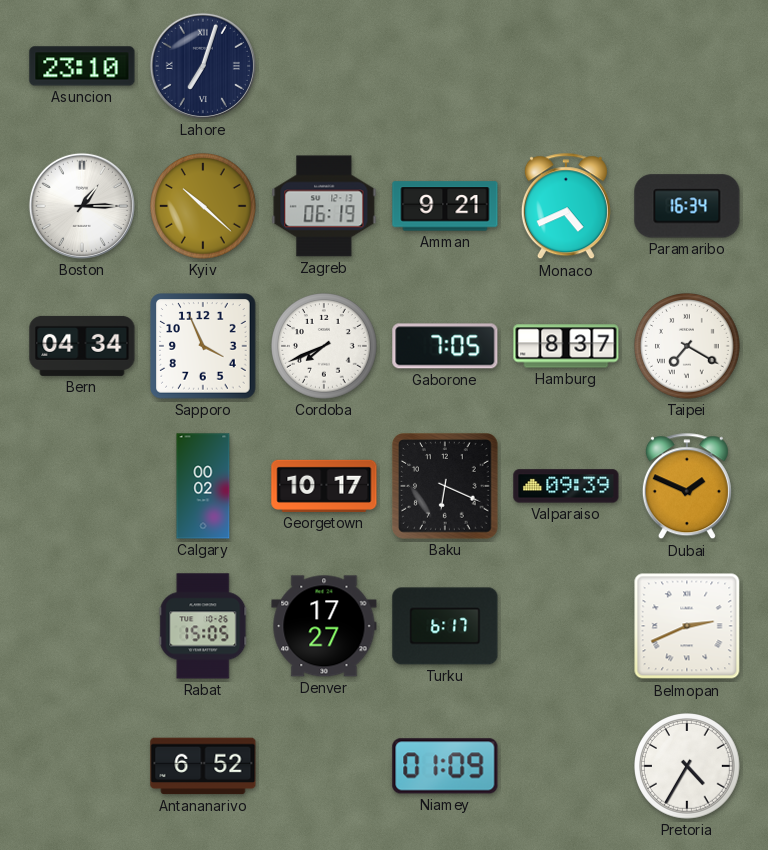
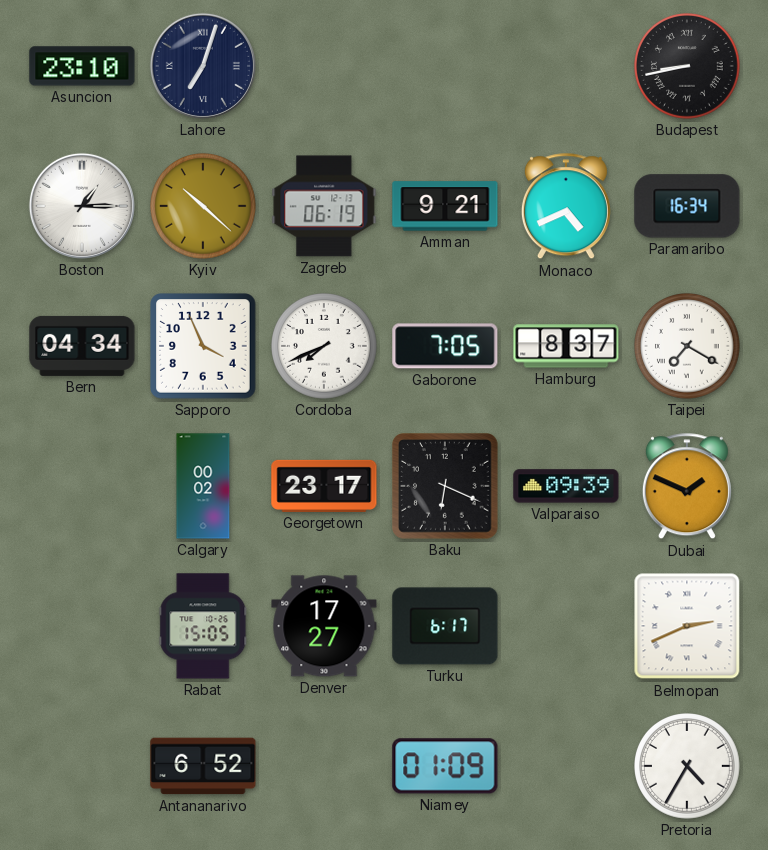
Budapest: none -> 8:43 (688, 67)
Georgetown: 10:17 -> 23:17 (324, 486)
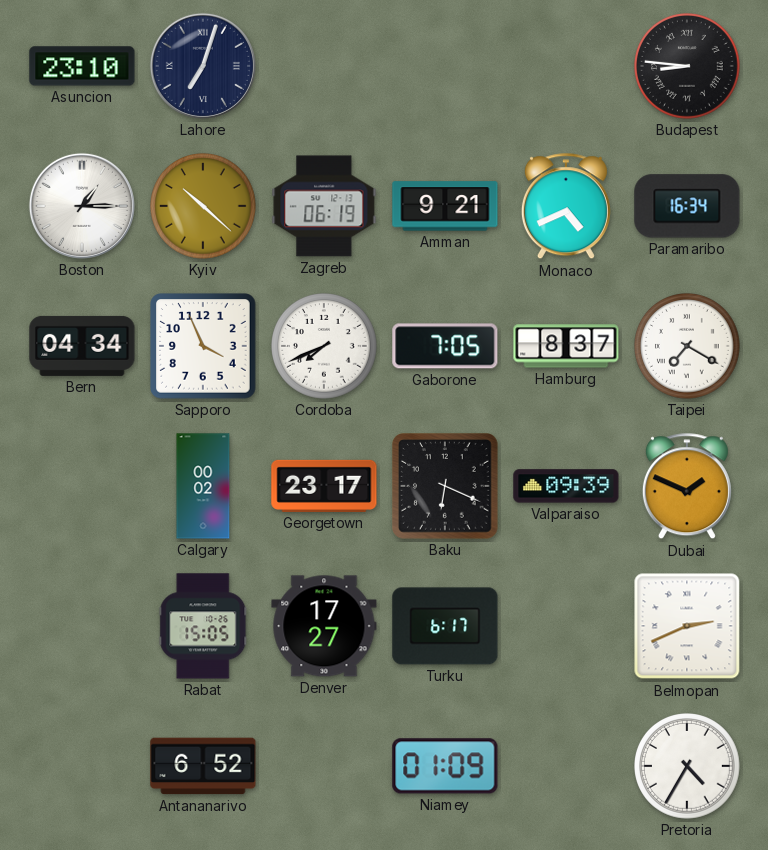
Budapest: 8:43 -> 8:46 (688, 67)
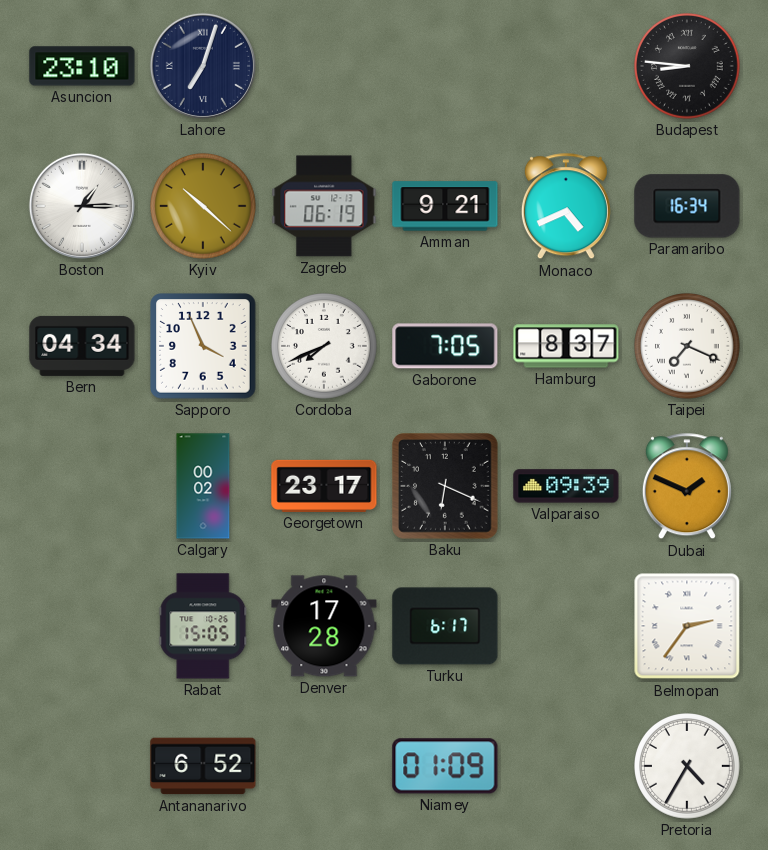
Taipei: 7:20 -> 7:19 (688, 347)
Denver: 17:27 -> 17:28 (324, 626)
Belmopan: 2:41 -> 2:36 (687, 626)
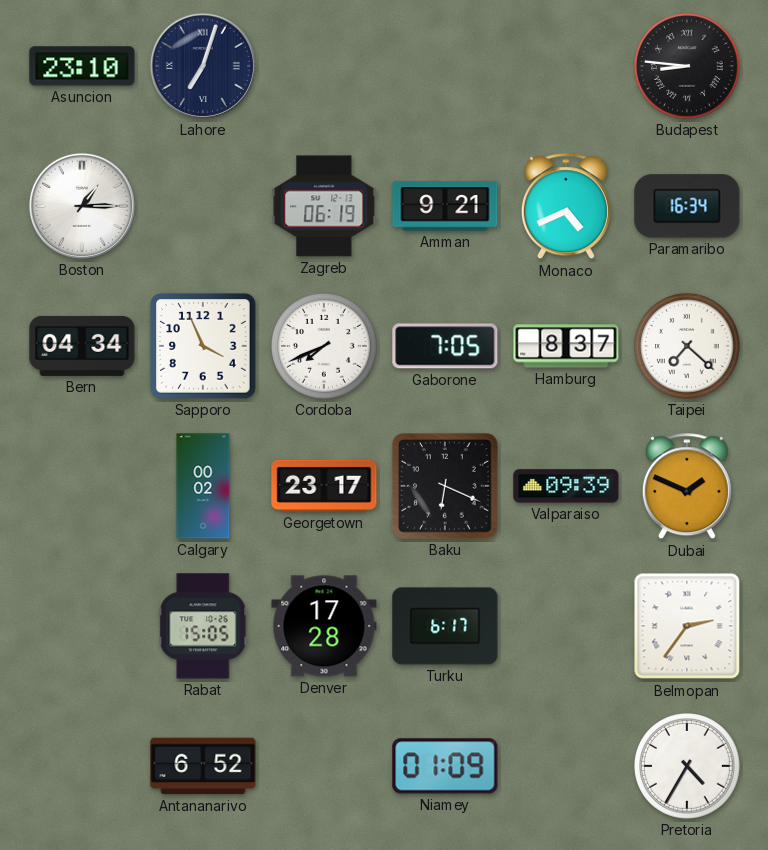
Kyiv: 10:22 -> none (204, 207)
Taipei: 7:19 -> 7:22 (688, 347)
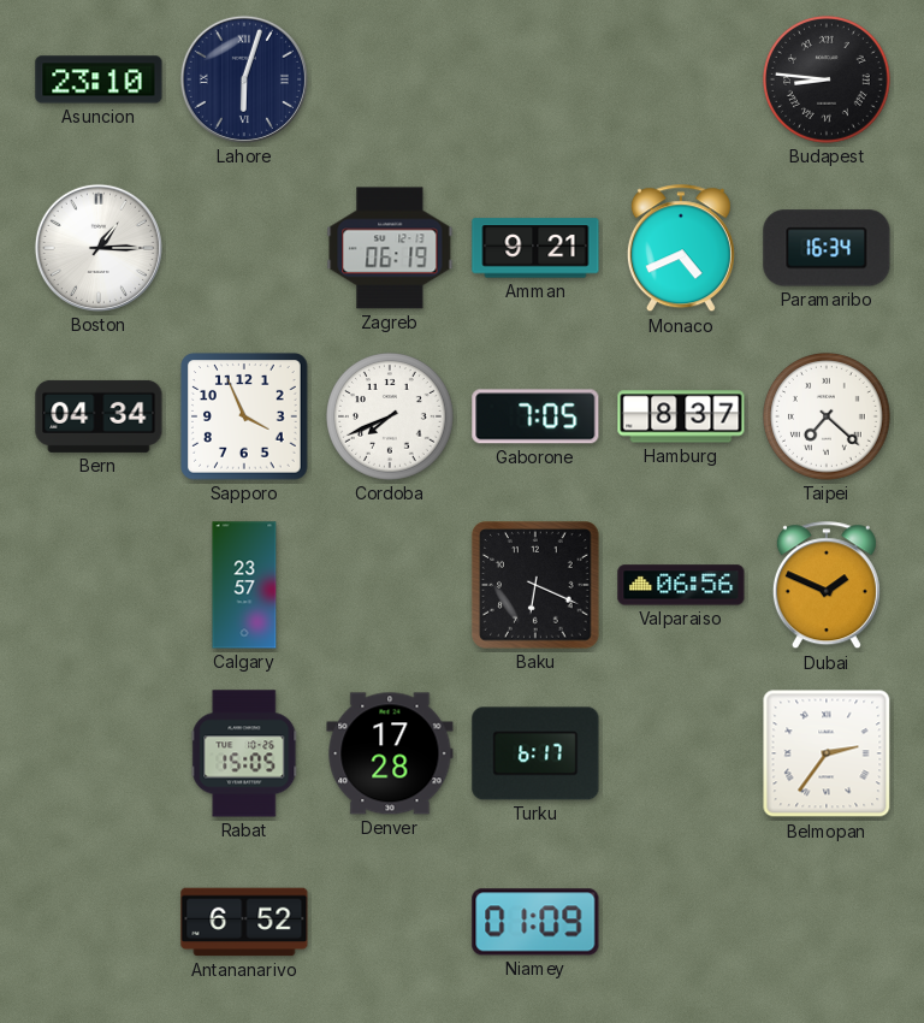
Lahore: 7:03 -> 6:03 (244, 79)
Calgary: 00:02 -> 23:57 (244, 585)
Georgetown: 23:17 -> none (324, 486)
Valparaiso: 09:39 -> 06:56 (681, 585)
Pretoria: 4:35 -> none (688, 767)
